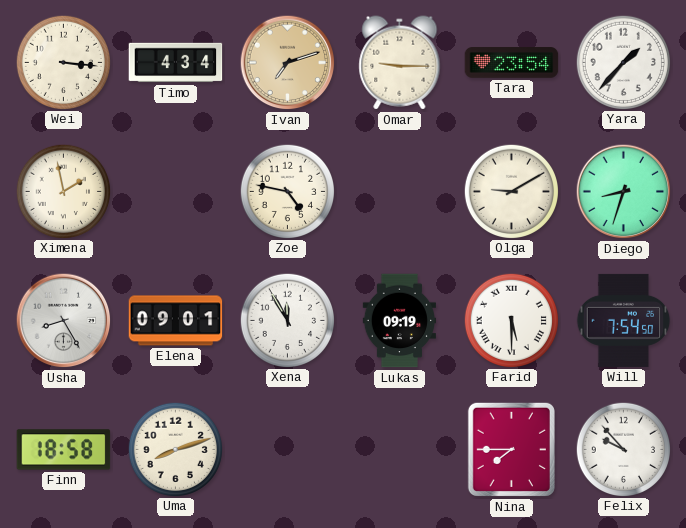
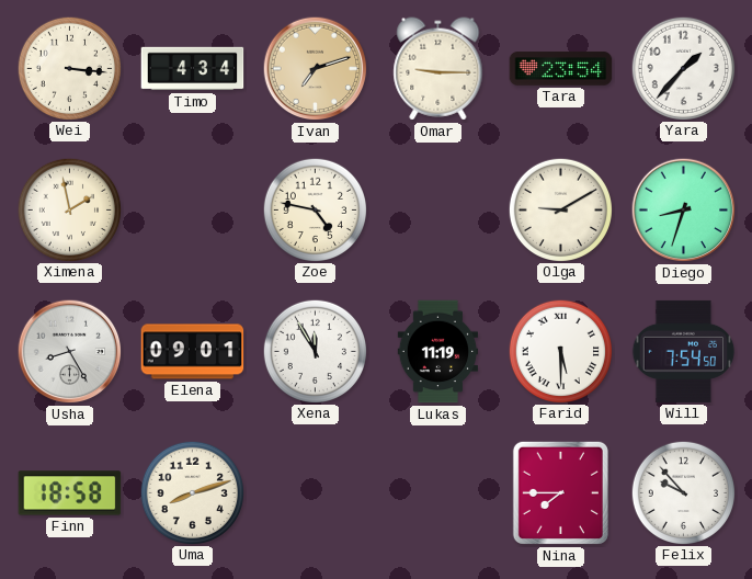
Lukas: 09:19 -> 11:19 (437, 352)
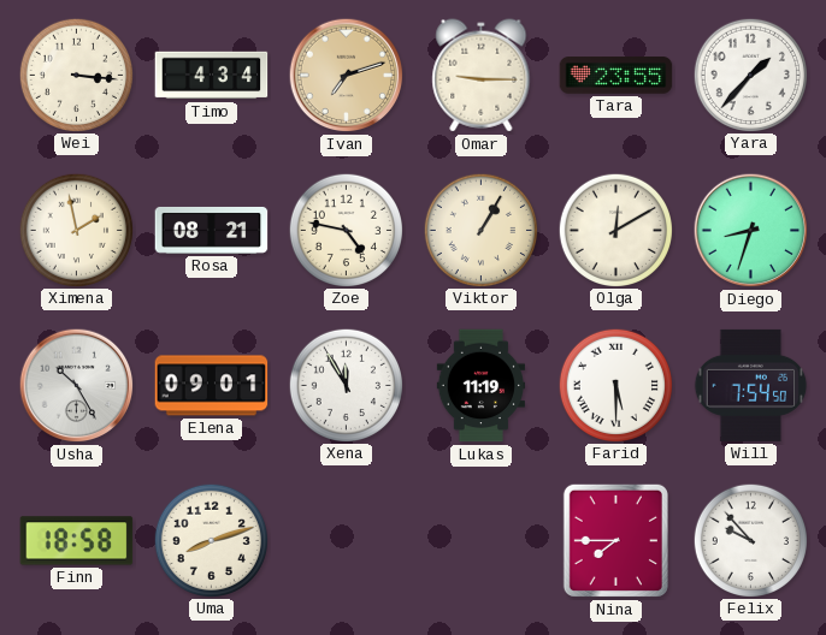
Tara: 23:54 -> 23:55 (616, 76)
Rosa: none -> 08:21 (212, 230)
Viktor: none -> 1:05 (480, 230)
Olga: 9:10 -> 12:10 (615, 230)
Usha: 8:25 -> 10:25 (77, 386)
